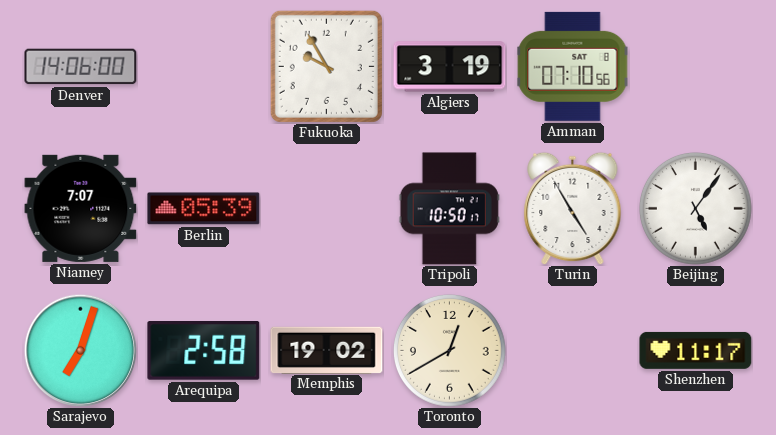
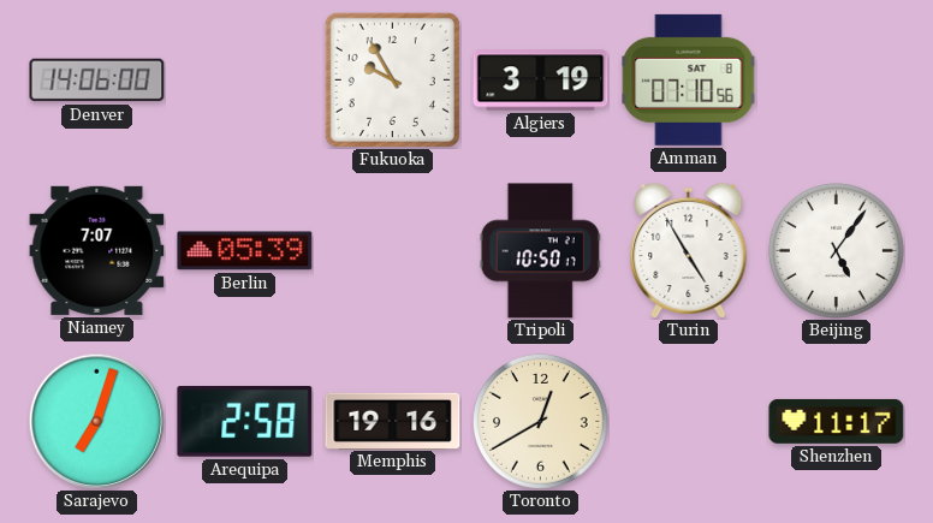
Memphis: 19:02 -> 19:16 (393, 421)
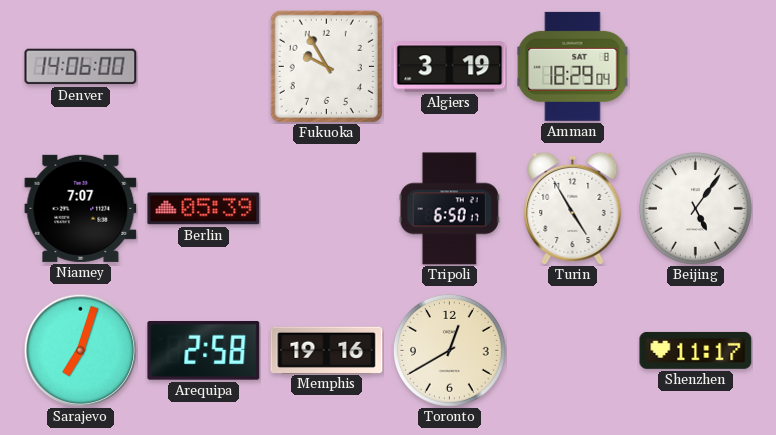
Amman: 07:10 -> 18:29 (573, 66)
Tripoli: 10:50 -> 6:50 (449, 209)
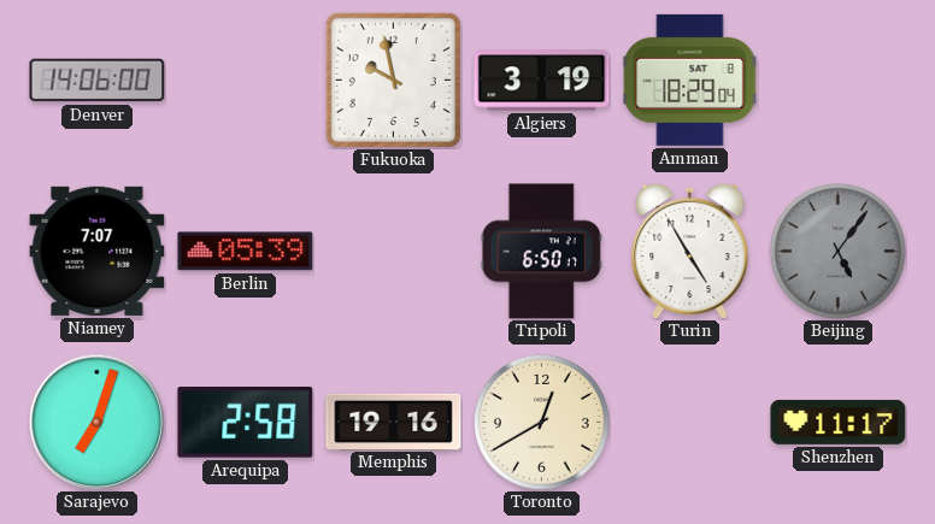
Fukuoka: 9:55 -> 9:58 (393, 80)
Beijing dial: white -> grey (839, 252)
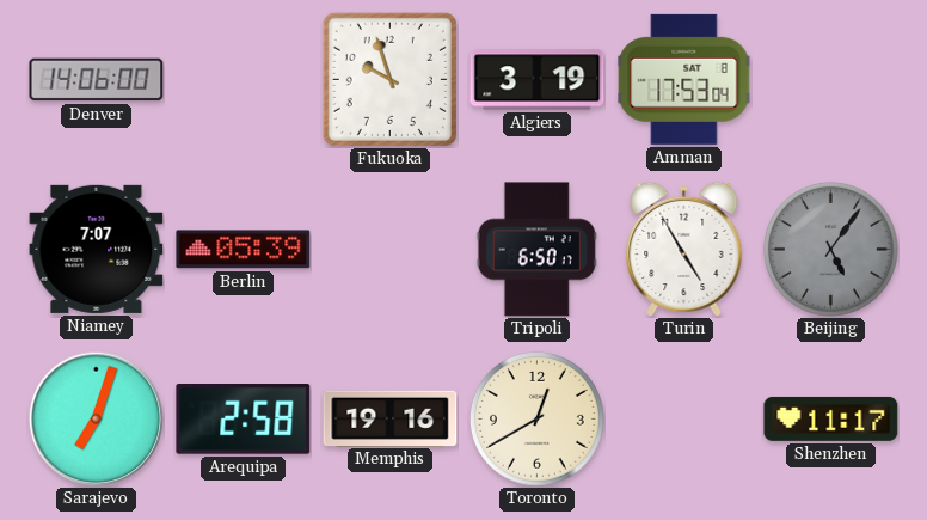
Fukuoka: 9:58 -> 9:57 (389, 79)
Amman: 18:29 -> 17:53 (684, 79)
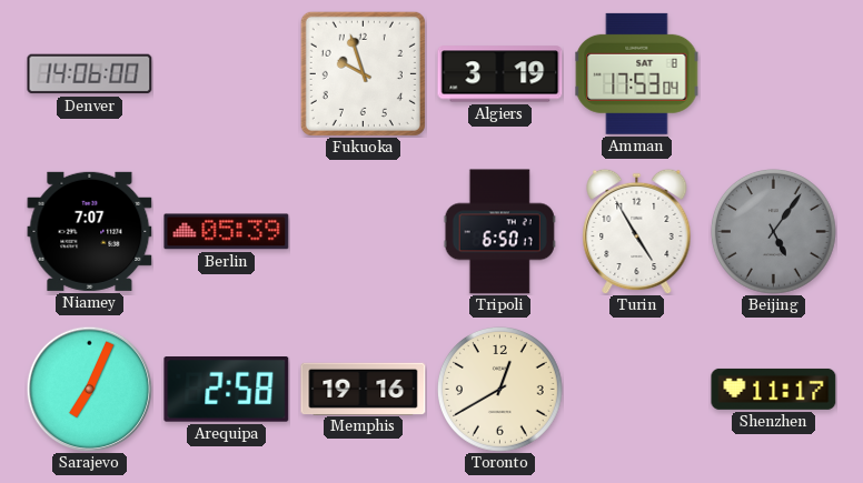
Sarajevo: 7:03 -> 7:04 (89, 389)
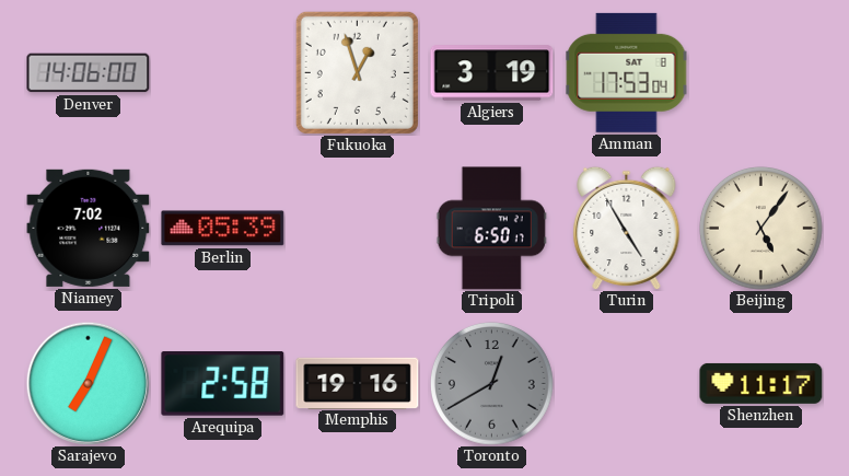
Fukuoka: 9:57 -> 12:57 (357, 72)
Niamey: 7:07 -> 7:02 (89, 228)
Beijing dial: grey -> cream (761, 229)
Toronto dial: cream -> grey (492, 384)
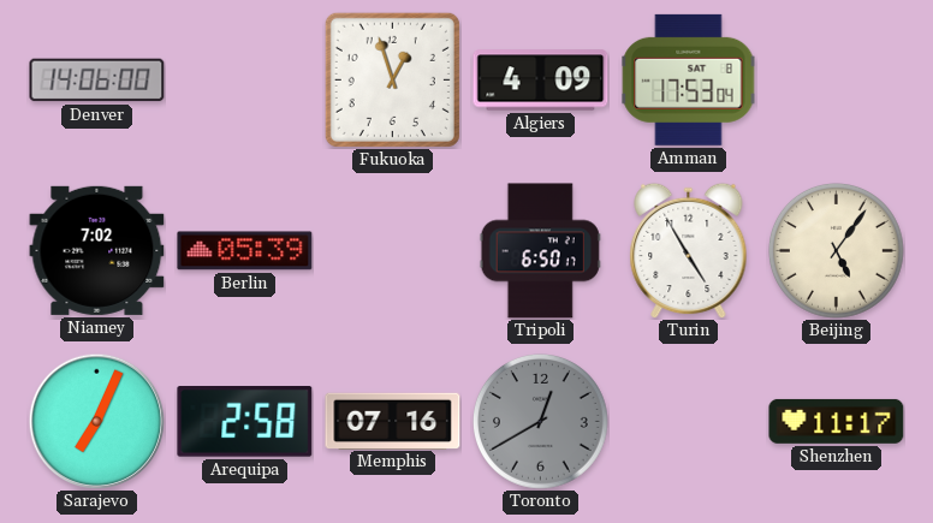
Algiers: 3:19 -> 4:09 (541, 81)
Memphis: 19:16 -> 07:16 (393, 421)
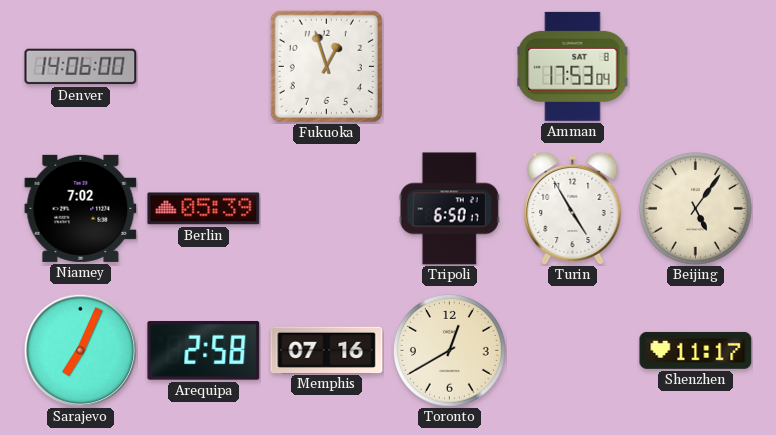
Algiers: 4:09 -> none (541, 81)
Toronto dial: grey -> cream (450, 351)
